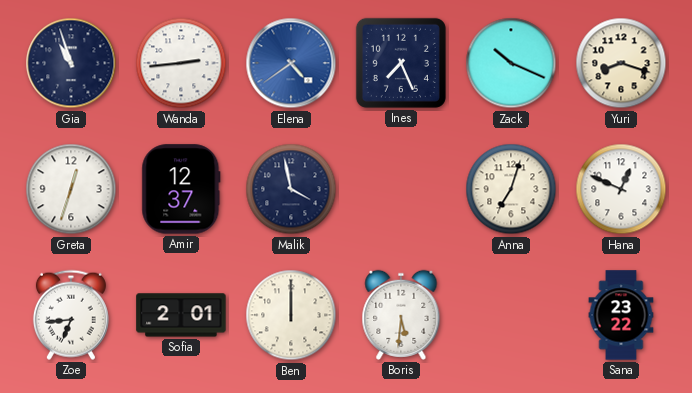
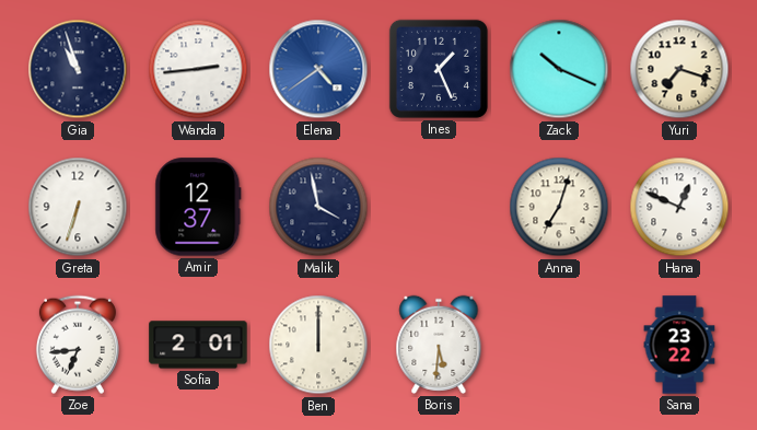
Ines: 7:26 -> 1:26 (439, 69)
Yuri: 8:18 -> 7:18 (679, 69)
Greta: 12:33 -> 6:33 (78, 207)
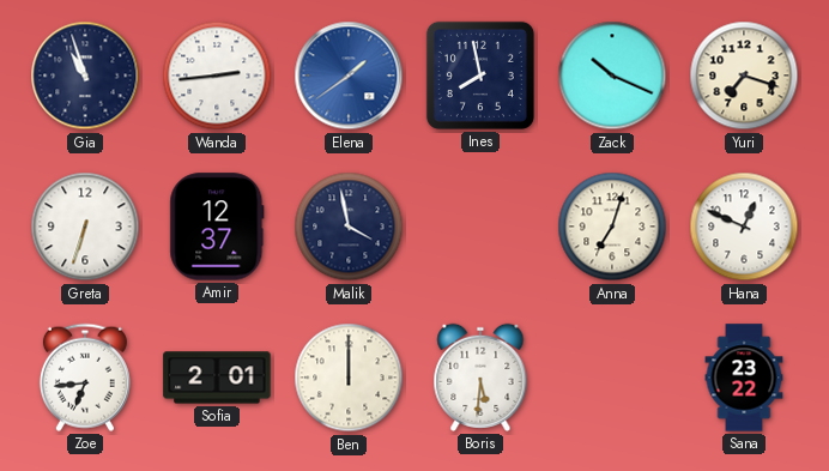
Elena: 4:39 -> 1:39 (349, 76)
Ines: 1:26 -> 7:58 (480, 76)
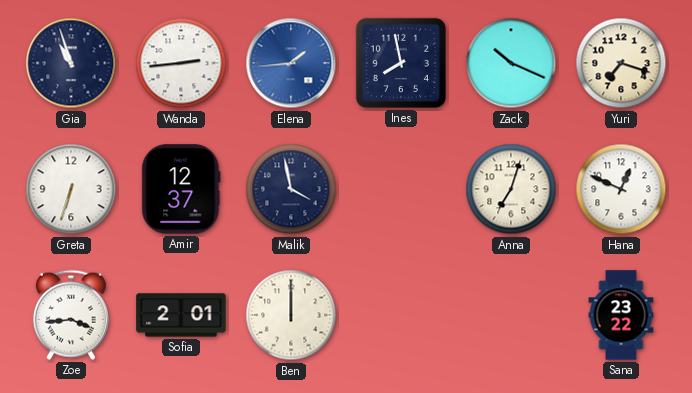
Elena: 1:39 -> 1:44 (291, 63)
Zoe: 6:44 -> 3:44 (71, 315)
Boris: 5:31 -> none (480, 378)
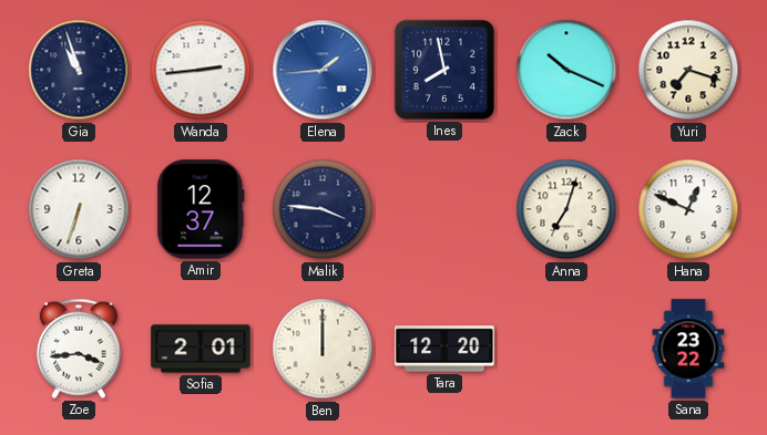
Malik: 3:58 -> 3:46 (323, 209)
Tara: none -> 12:20 (444, 349)
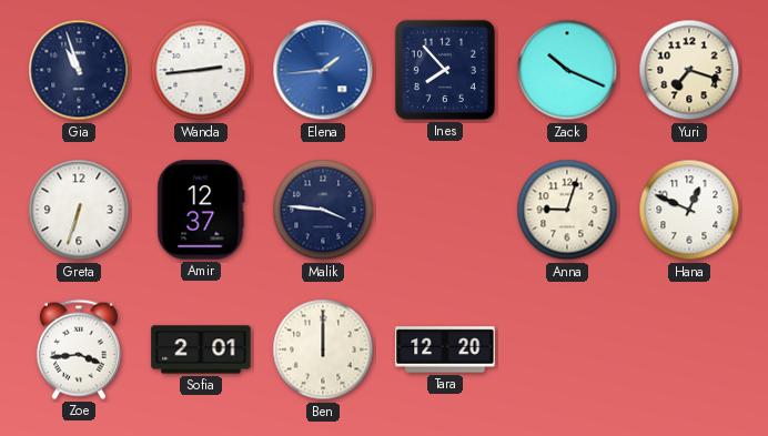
Ines: 7:58 -> 7:53 (445, 70)
Anna: 7:03 -> 9:03 (567, 210)
Sana: 23:22 -> none (688, 349)
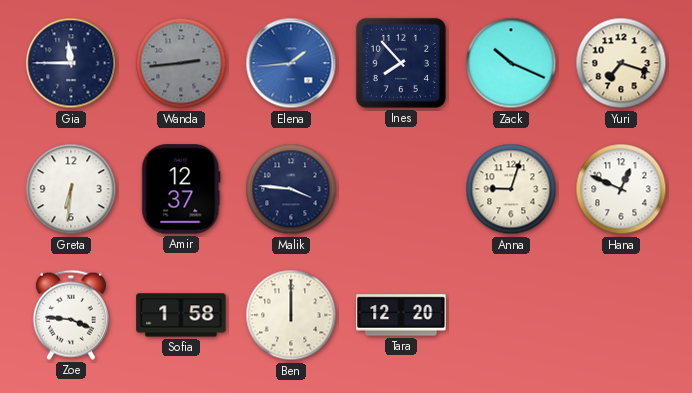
Gia: 10:57 -> 11:45 (71, 63)
Wanda dial: white -> grey (181, 63)
Greta: 6:33 -> 6:31 (71, 189)
Zoe: 3:44 -> 3:46 (71, 315)
Sofia: 2:01 -> 1:58 (181, 315)
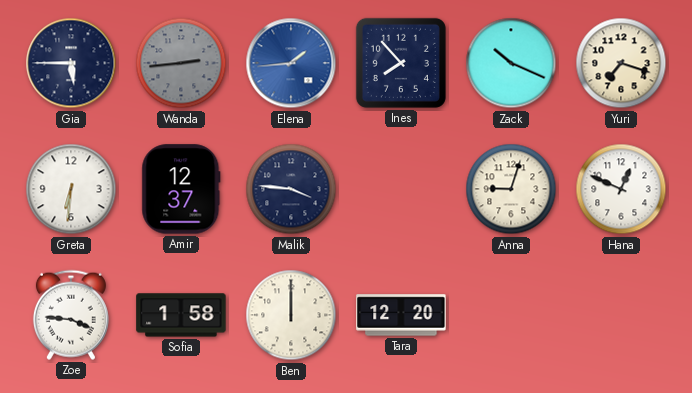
Gia: 11:45 -> 5:45 (71, 63)
